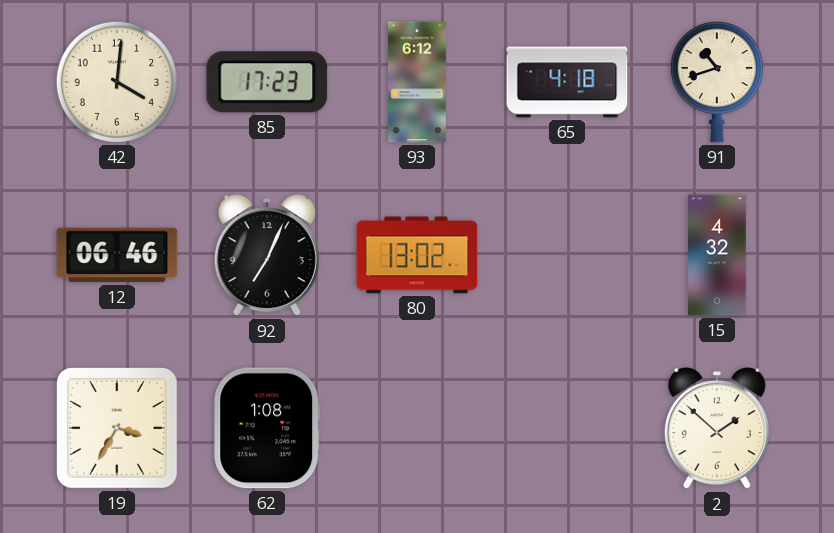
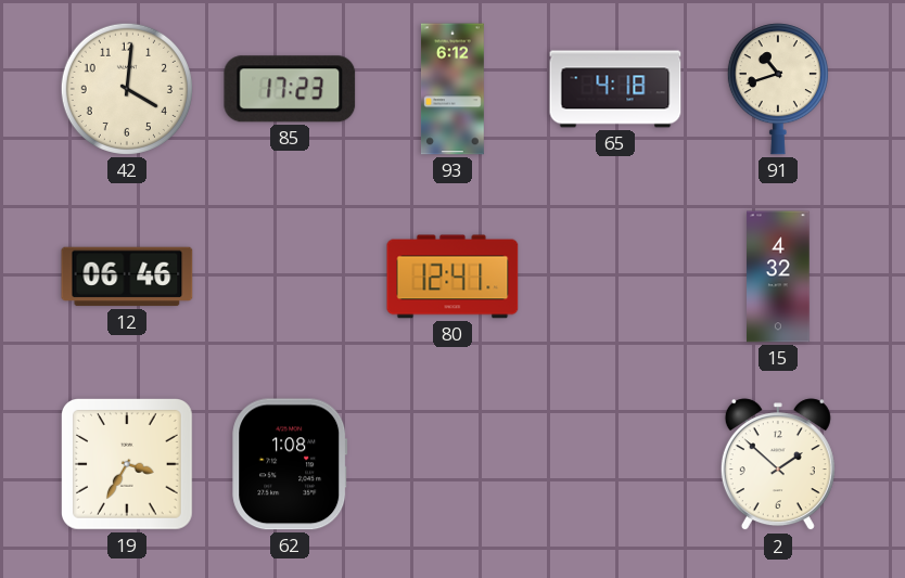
92: 7:04 -> none (267, 256)
80: 13:02 -> 12:41 (452, 277)
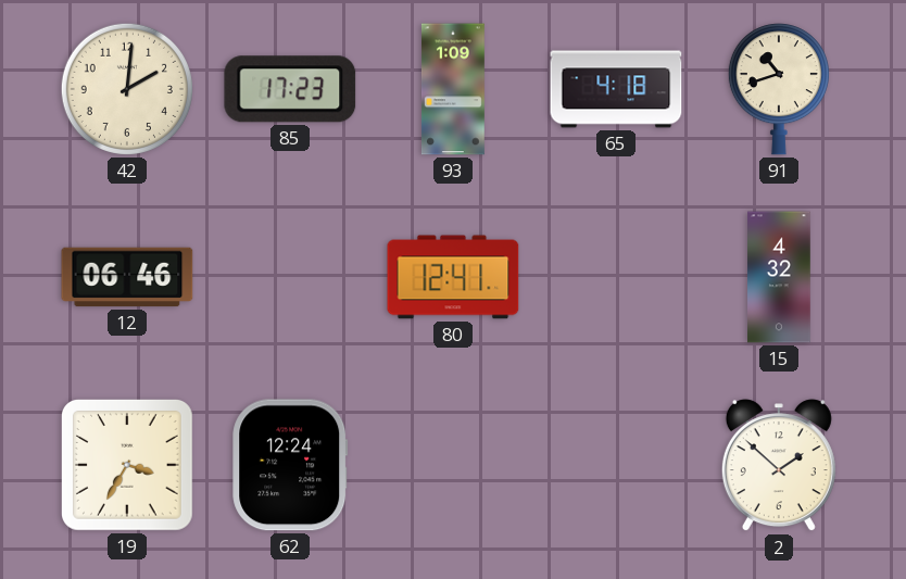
42: 4:01 -> 2:01 (127, 89)
93: 6:12 -> 1:09 (454, 89)
62: 1:08 -> 12:24 (290, 465)
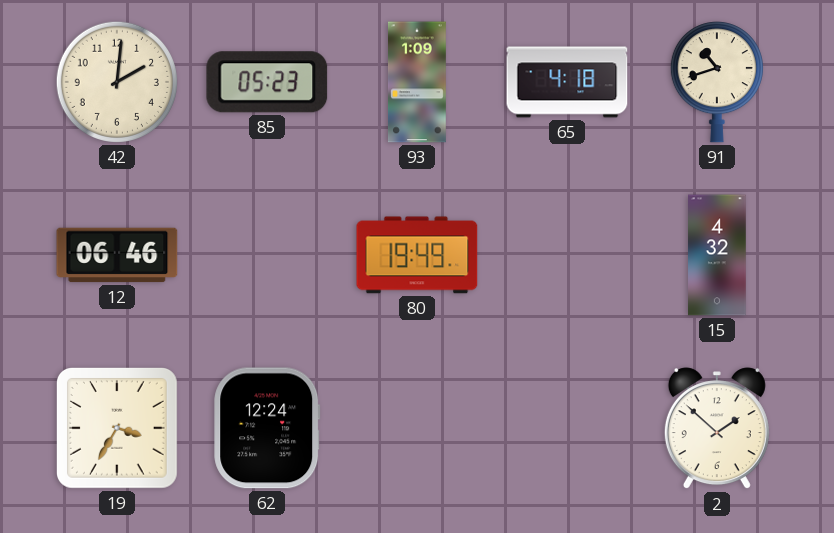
85: 17:23 -> 05:23 (267, 82)
80: 12:41 -> 19:49 (417, 255)
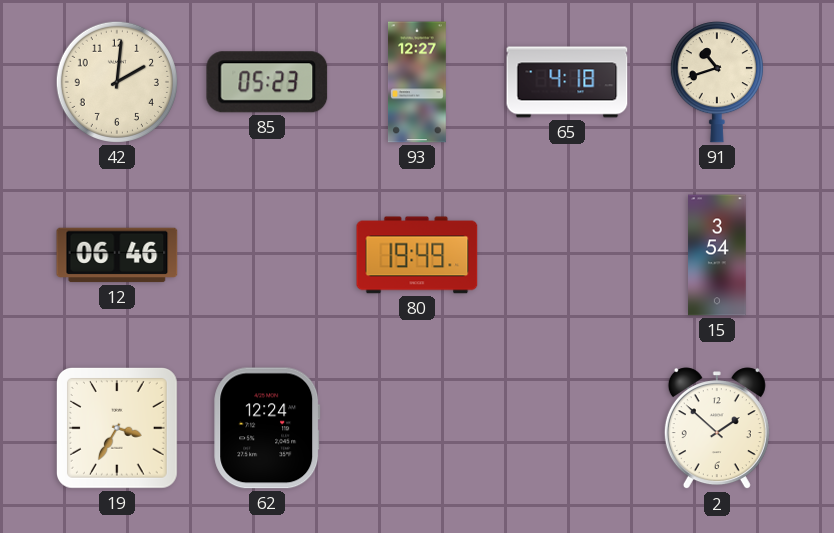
93: 1:09 -> 12:27 (418, 82)
15: 4:32 -> 3:54 (717, 255)
